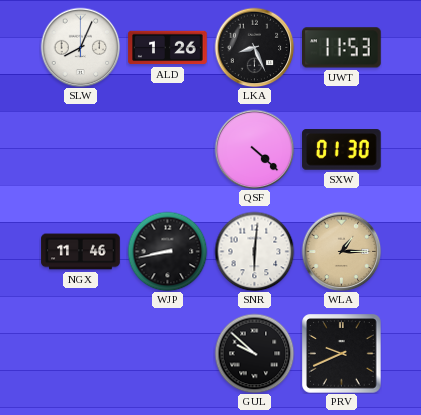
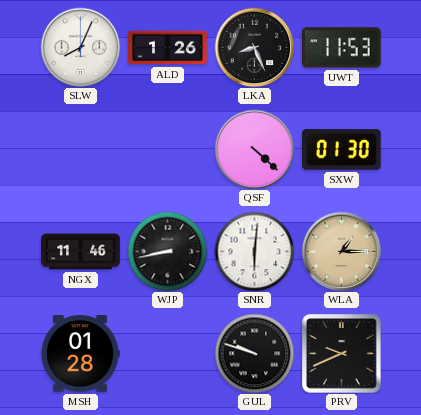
MSH: none -> 01:28 (80, 354)
GUL: 9:52 -> 9:48 (254, 353)
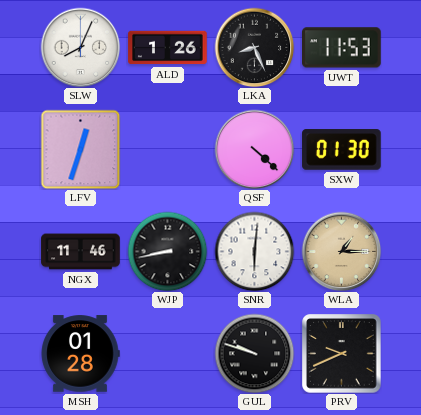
LFV: none -> 12:33 (80, 149)
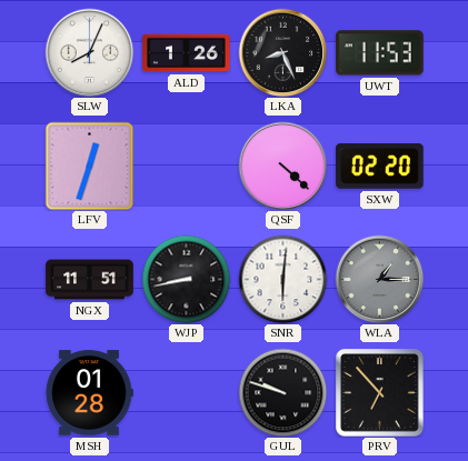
SXW: 01:30 -> 02:20 (380, 167)
NGX: 11:46 -> 11:51 (90, 280)
WLA dial: champagne -> grey (379, 279)
PRV: 9:41 -> 6:53 (380, 393)
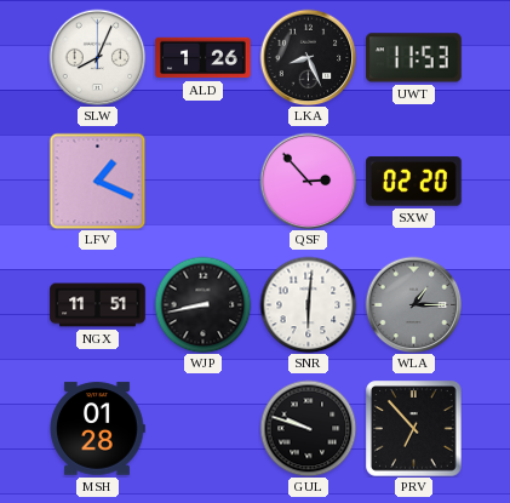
LFV: 12:33 -> 1:19 (97, 181)
QSF: 4:22 -> 2:53 (308, 181)
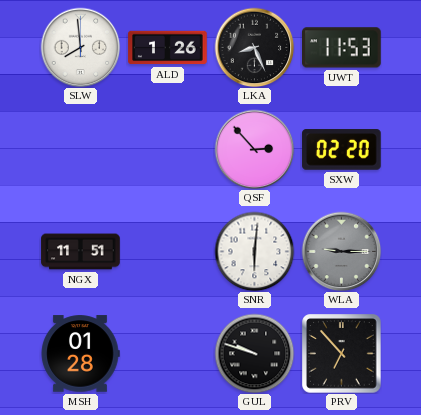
SLW: 8:04 -> 7:59 (80, 47)
LFV: 1:19 -> none (97, 181)
WJP: 8:43 -> none (202, 304)
WLA: 1:15 -> 9:15 (341, 251)
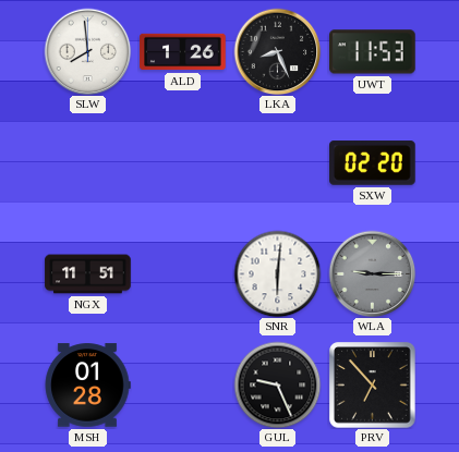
QSF: 2:53 -> none (254, 149)
GUL: 9:48 -> 9:26 (277, 384)
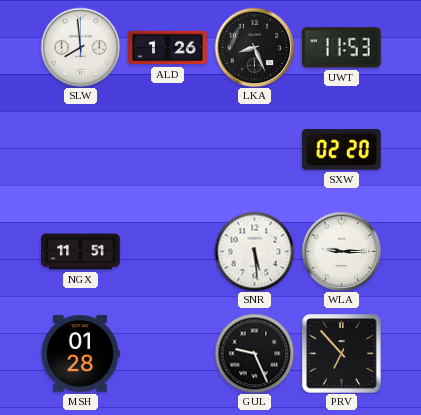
SNR: 6:01 -> 5:29 (254, 251)
WLA dial: grey -> white (341, 251)
